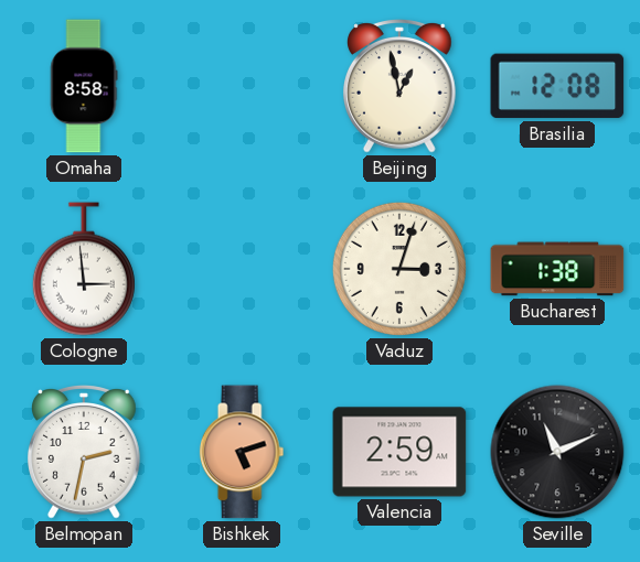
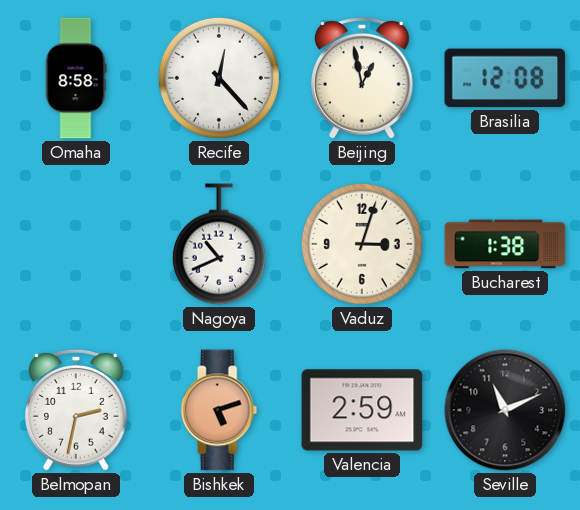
Recife: none -> 12:23 (219, 78)
Cologne: 2:59 -> none (84, 269)
Nagoya: none -> 10:41 (219, 244)
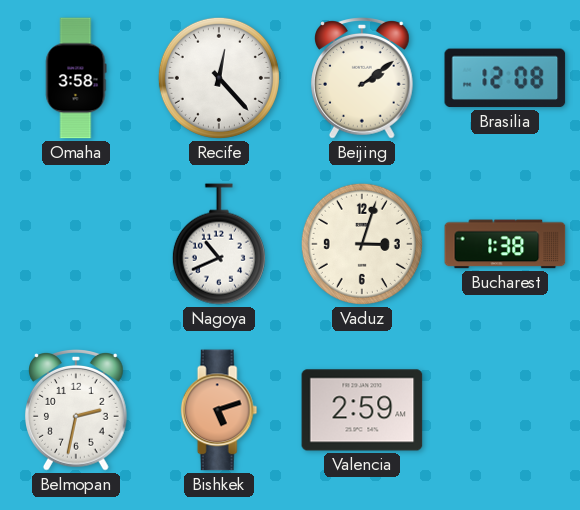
Omaha: 8:58 -> 3:58 (76, 78)
Beijing: 12:58 -> 2:09 (363, 78)
Seville: 11:11 -> none (505, 410)
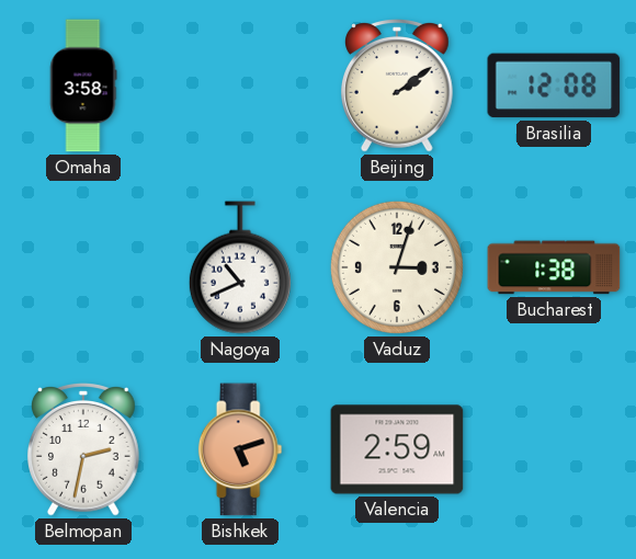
Recife: 12:23 -> none (219, 78)
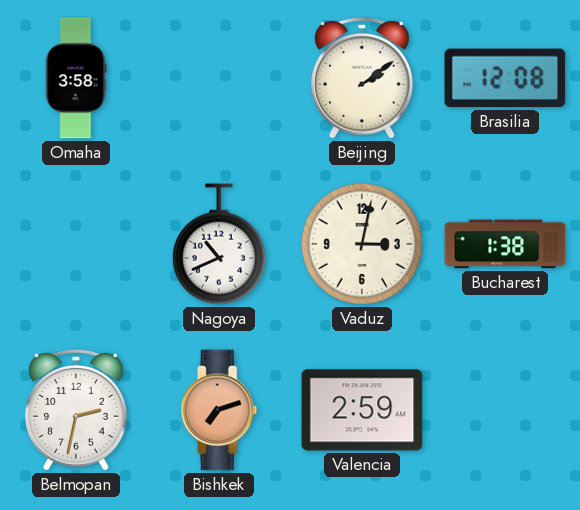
Vaduz: 3:03 -> 3:02 (362, 244)
Bishkek: 5:12 -> 7:12 (219, 410)
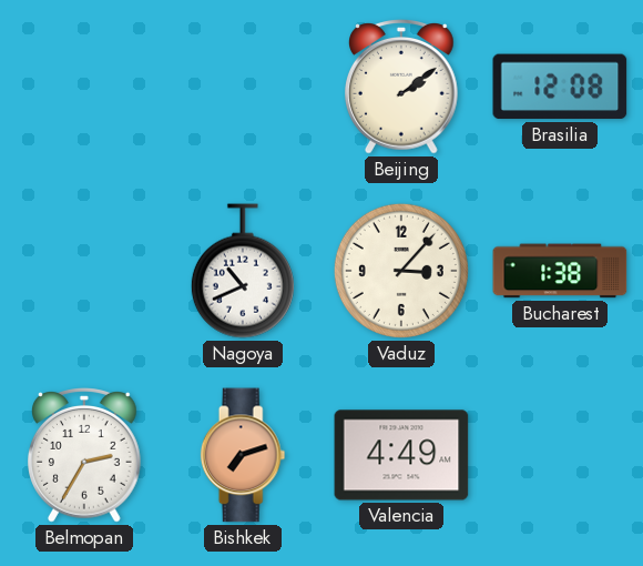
Omaha: 3:58 -> none (76, 78)
Vaduz: 3:02 -> 3:07 (401, 271)
Belmopan: 2:32 -> 2:35 (85, 455)
Valencia: 2:59 -> 4:49 (401, 455)
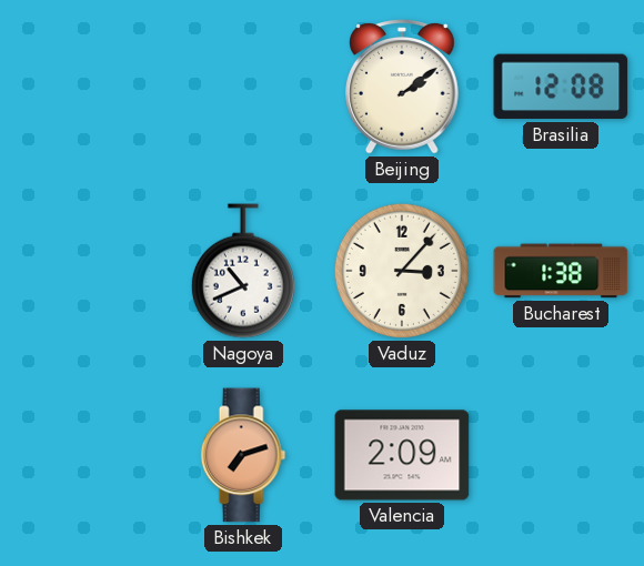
Belmopan: 2:35 -> none (85, 455)
Valencia: 4:49 -> 2:09 (402, 455)
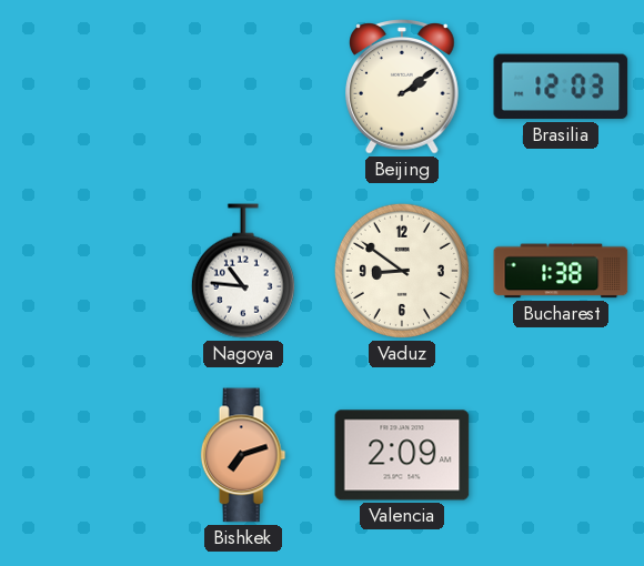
Brasilia: 12:08 -> 12:03 (561, 87)
Nagoya: 10:41 -> 10:46 (243, 271)
Vaduz: 3:07 -> 8:51 (402, 271)
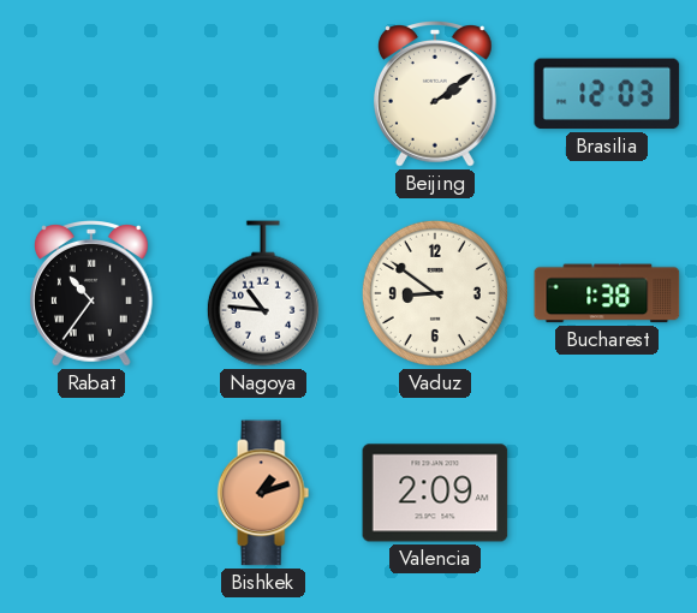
Rabat: none -> 10:36 (93, 293)
Bishkek: 7:12 -> 1:12 (263, 493)
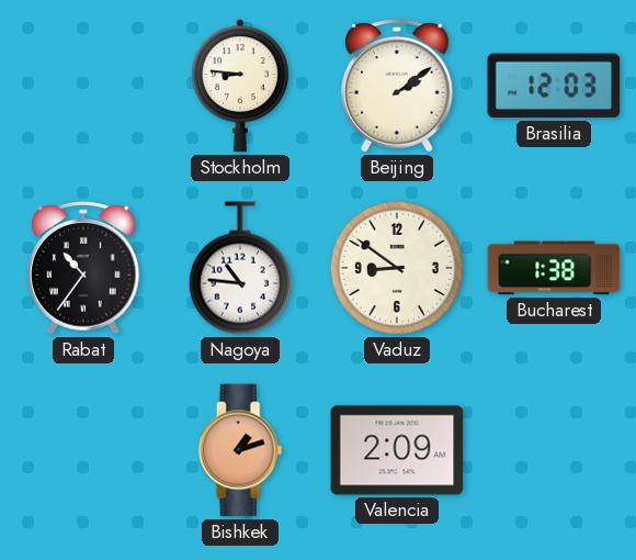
Stockholm: none -> 8:46 (240, 86)
